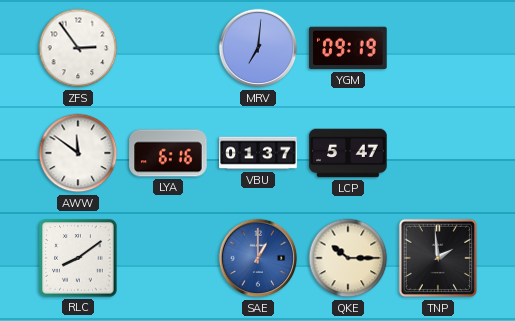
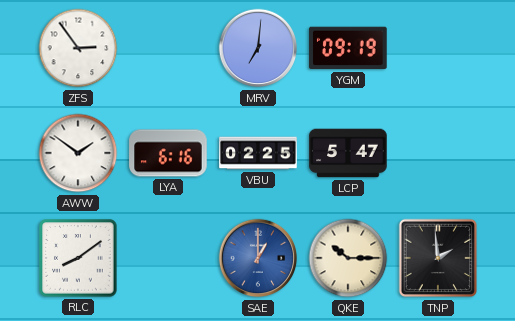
AWW: 11:51 -> 1:51 (78, 153)
VBU: 01:37 -> 02:25 (258, 153)
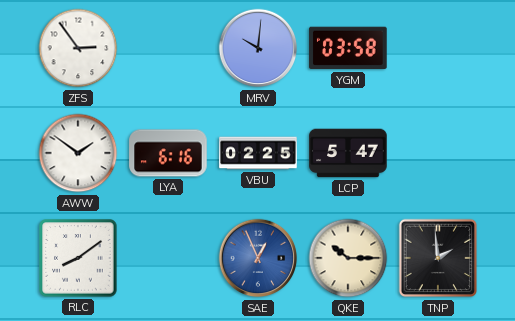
MRV: 7:01 -> 10:01 (258, 48)
YGM: 09:19 -> 03:58 (348, 48)
SAE: 1:00 -> 12:56 (258, 258)
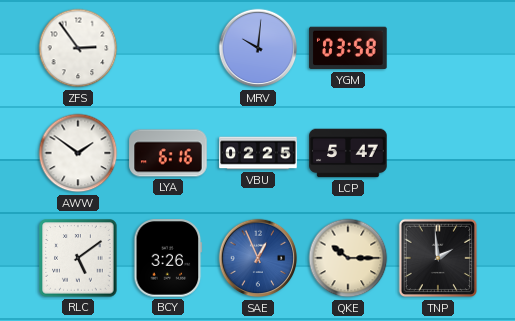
RLC: 8:09 -> 5:09 (78, 258)
BCY: none -> 3:26 (168, 258)
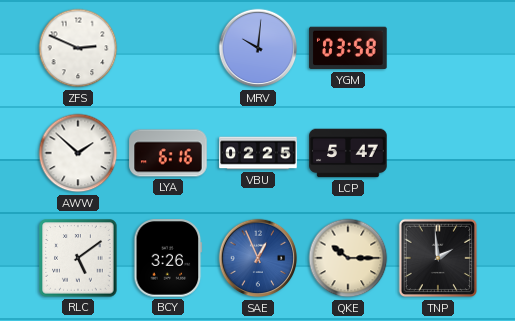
ZFS: 2:54 -> 2:49 (78, 48)
AWW: 1:51 -> 1:52 (78, 153)
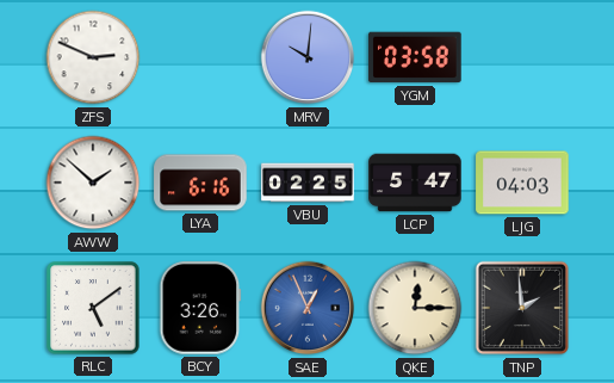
LJG: none -> 04:03 (522, 183)
QKE: 10:15 -> 12:15 (415, 308)
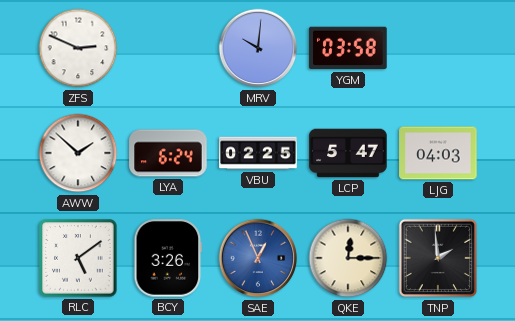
LYA: 6:16 -> 6:24 (168, 153)
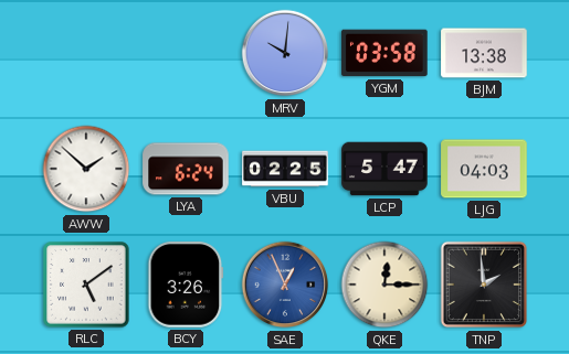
ZFS: 2:49 -> none (78, 48)
BJM: none -> 13:38 (484, 53)
